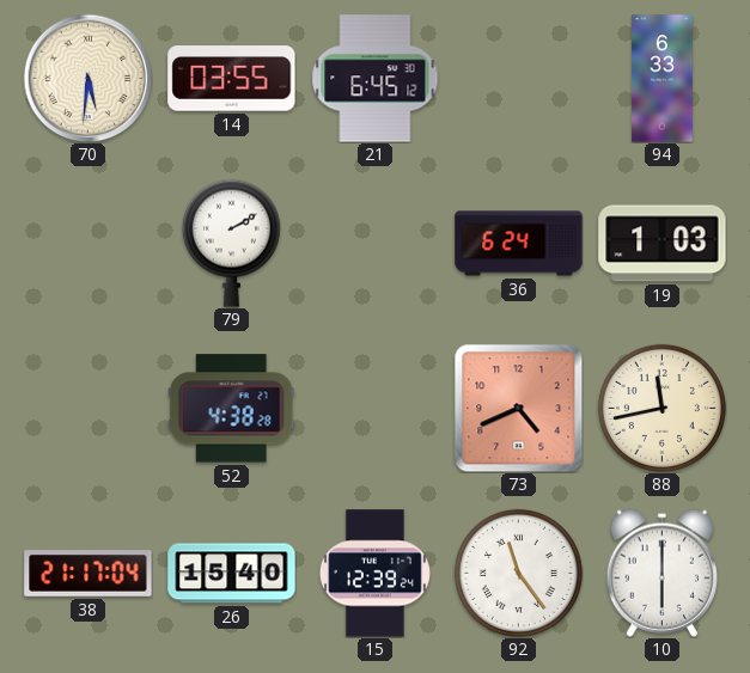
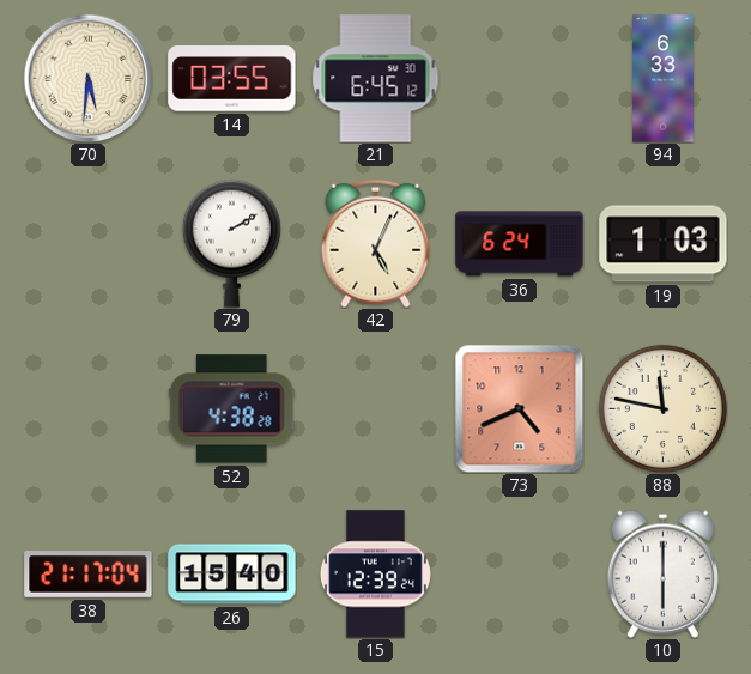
42: none -> 5:04 (376, 243)
88: 11:43 -> 11:47 (662, 408)
92: 11:24 -> none (518, 573)
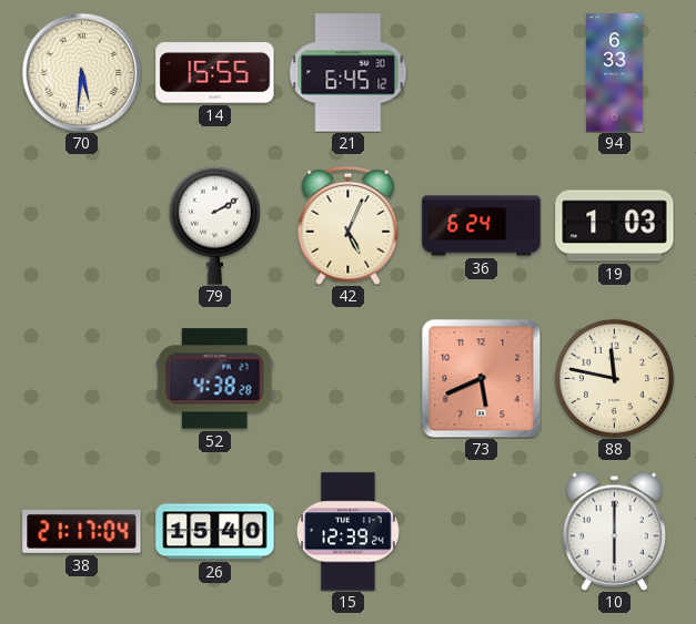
14: 03:55 -> 15:55 (215, 73)
73: 4:41 -> 5:41 (481, 378)
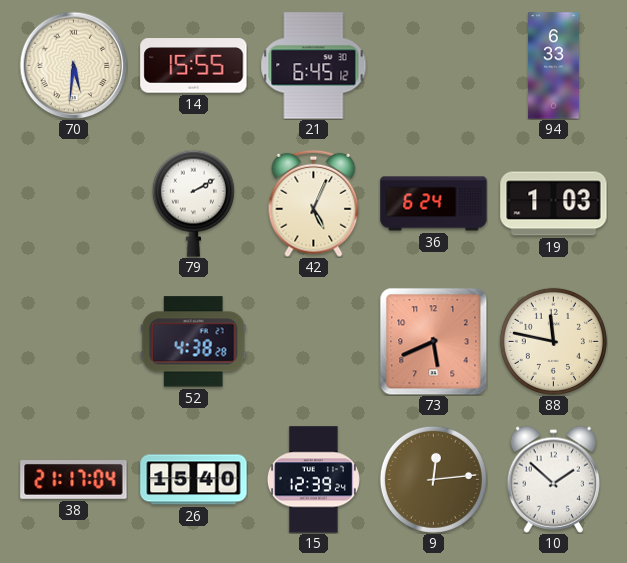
9: none -> 12:14 (433, 479)
10: 6:00 -> 1:52 (553, 479)
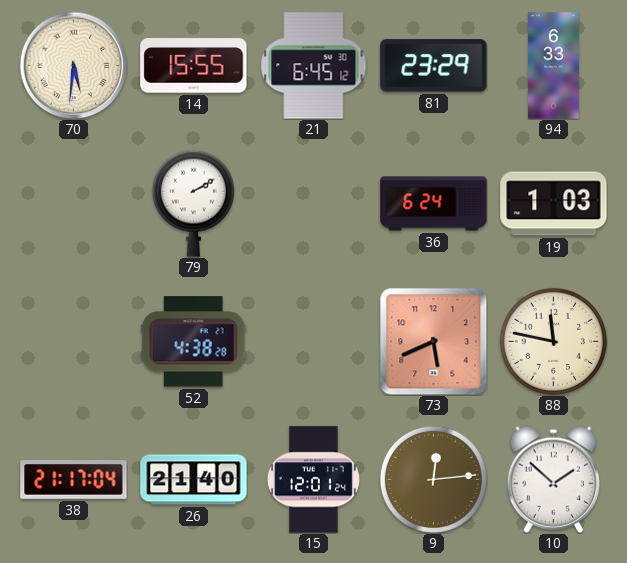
81: none -> 23:29 (434, 66)
42: 5:04 -> none (314, 203)
26: 15:40 -> 21:40 (194, 480)
15: 12:39 -> 12:01 (313, 480)
